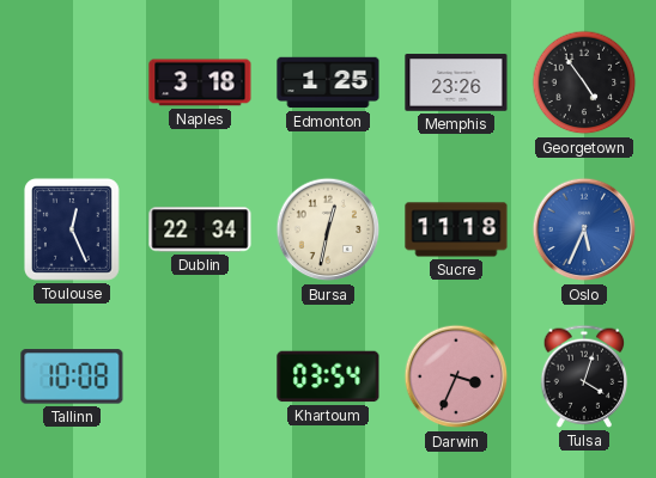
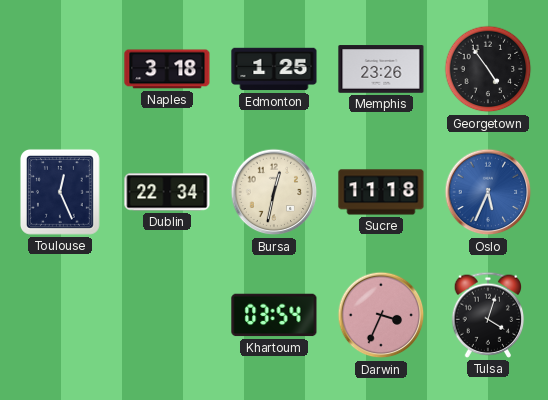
Tallinn: 10:08 -> none (72, 376)
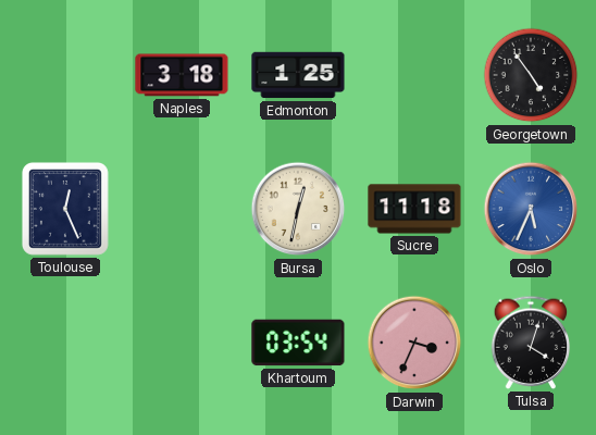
Memphis: 23:26 -> none (381, 69)
Dublin: 22:34 -> none (167, 192)
